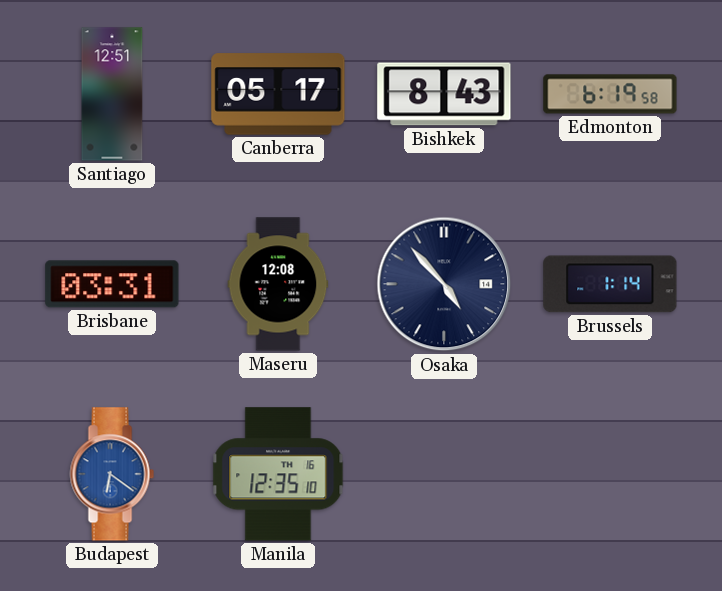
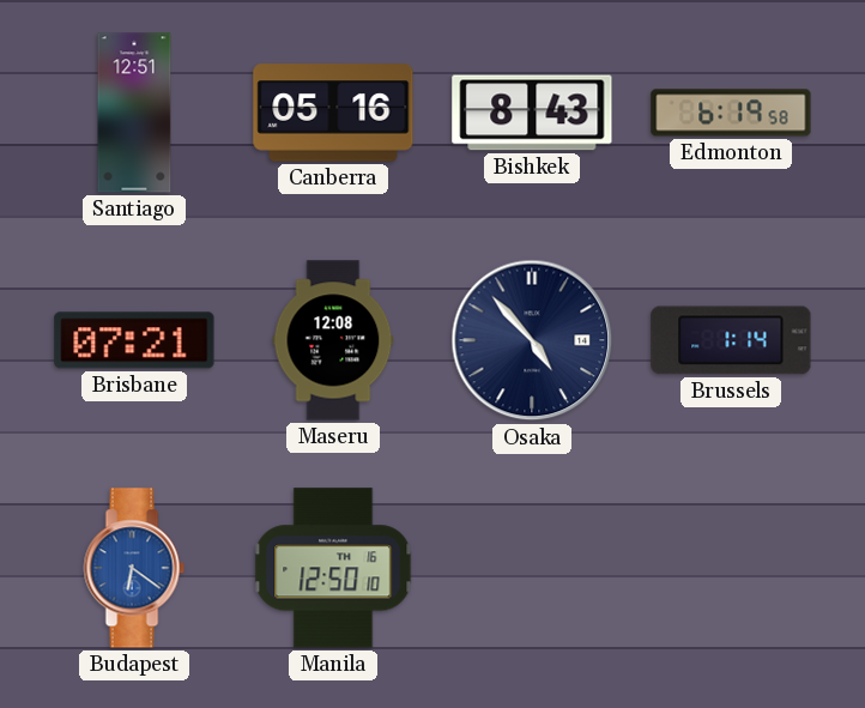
Canberra: 05:17 -> 05:16 (333, 113)
Brisbane: 03:31 -> 07:21 (134, 340)
Manila: 12:35 -> 12:50 (333, 568)
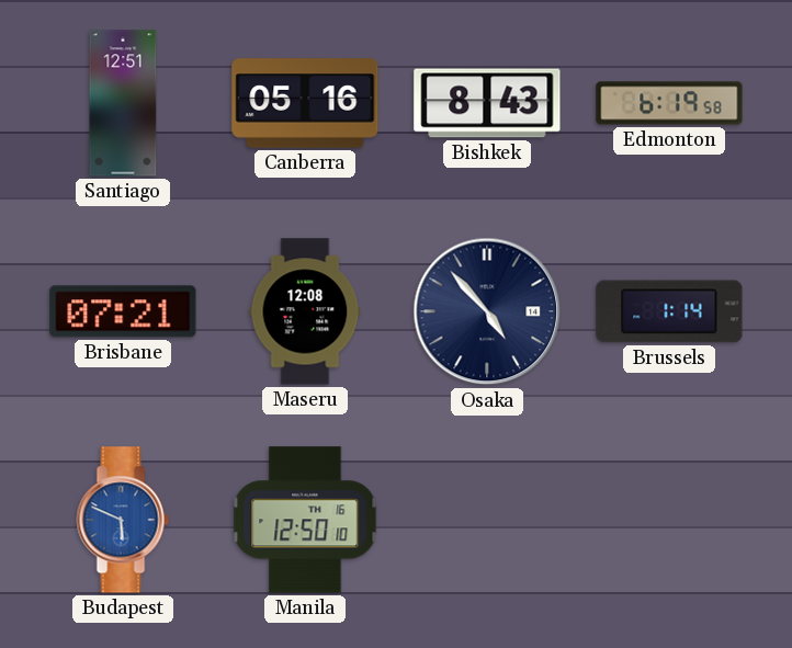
Budapest: 6:21 -> 5:49 (123, 520)
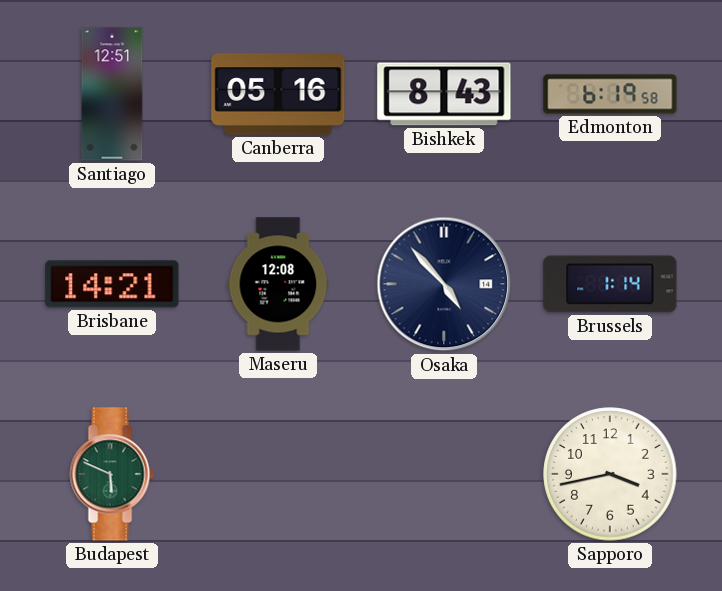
Brisbane: 07:21 -> 14:21 (112, 284)
Budapest dial: blue -> green (112, 474)
Manila: 12:50 -> none (305, 520)
Sapporo: none -> 3:43 (610, 474)
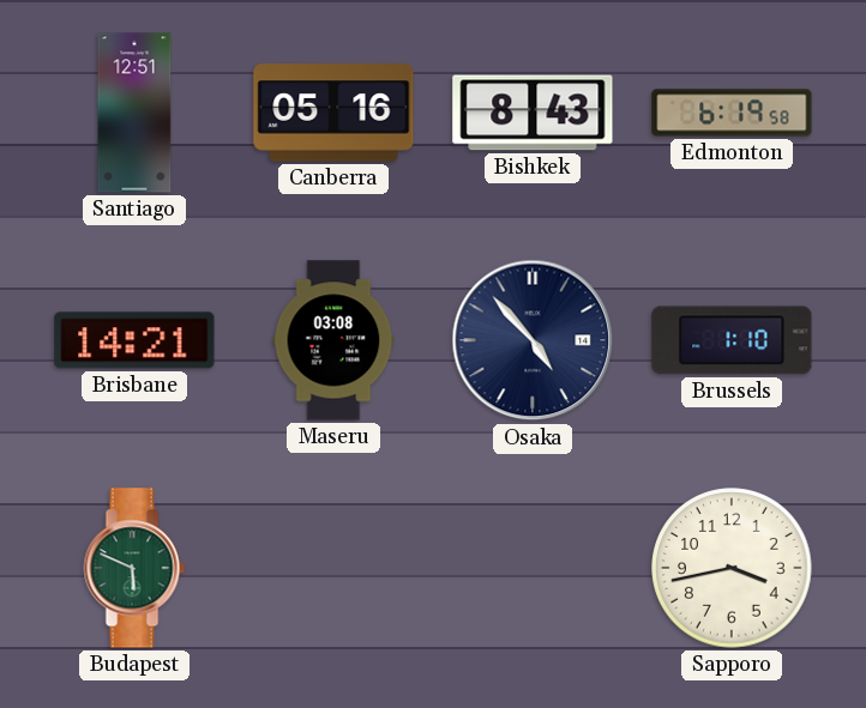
Maseru: 12:08 -> 03:08 (333, 340)
Brussels: 1:14 -> 1:10 (732, 340)
